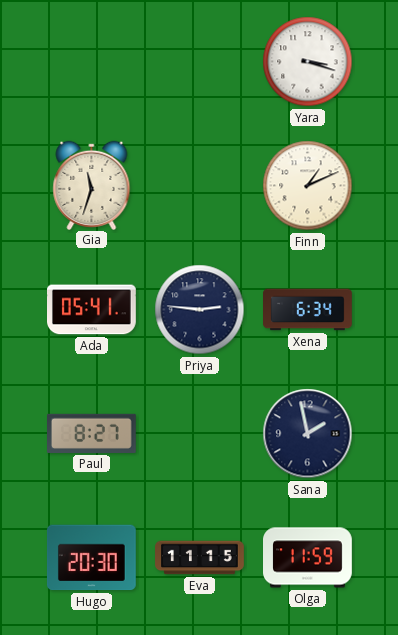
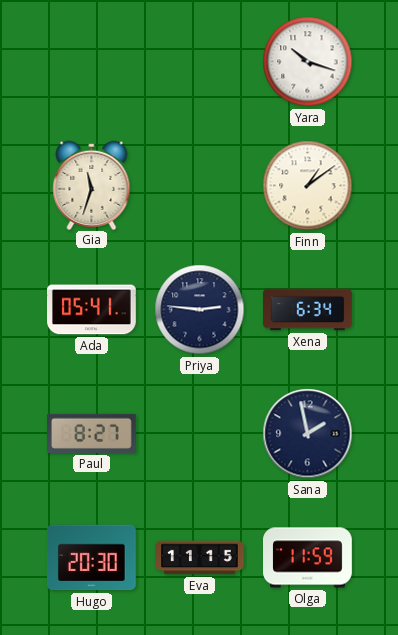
Yara: 3:18 -> 10:18 (308, 62)
Finn: 1:11 -> 1:09 (308, 186)
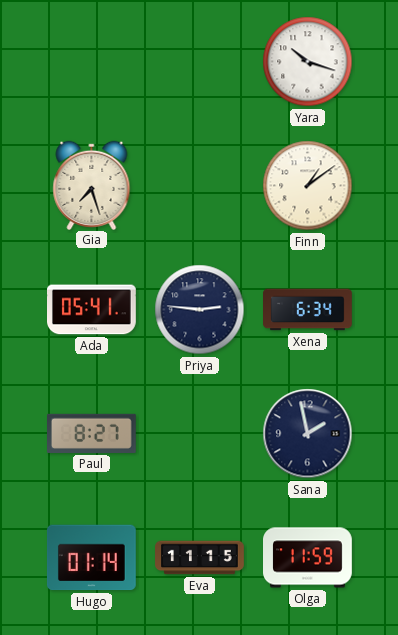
Gia: 11:33 -> 7:27 (92, 185)
Hugo: 20:30 -> 01:14 (91, 558)
